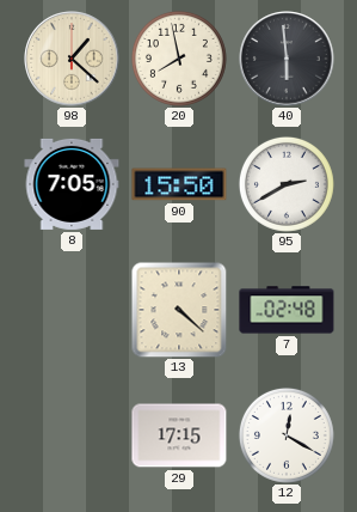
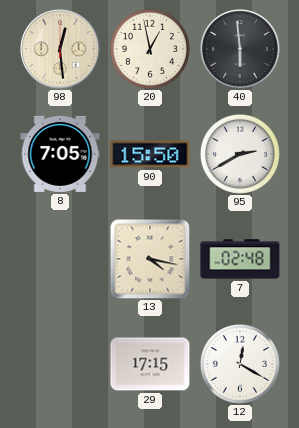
98: 1:22 -> 12:29 (60, 49)
20: 7:58 -> 12:58 (150, 49)
13: 4:22 -> 4:17 (150, 259)
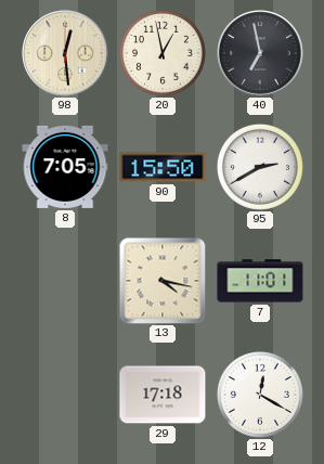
40: 5:59 -> 6:58 (260, 53)
7: 02:48 -> 11:01 (260, 281)
29: 17:15 -> 17:18 (163, 395)
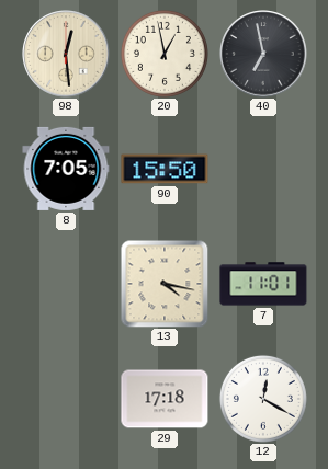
95: 2:40 -> none (260, 167)
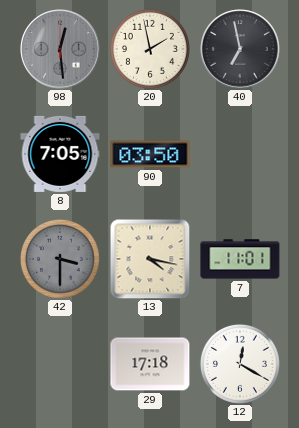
98 dial: cream -> grey (60, 49)
20: 12:58 -> 1:58 (150, 49)
90: 15:50 -> 03:50 (150, 154)
42: none -> 3:30 (60, 259)
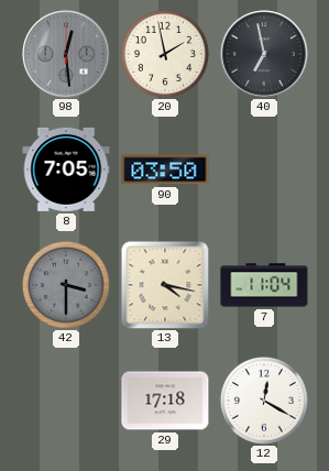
7: 11:01 -> 11:04 (264, 285)
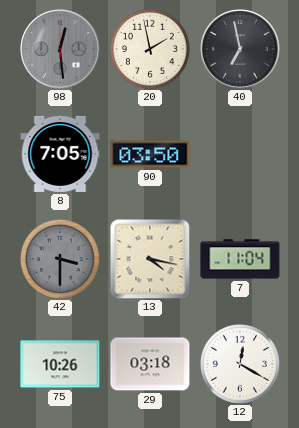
75: none -> 10:26 (60, 364)
29: 17:18 -> 03:18 (150, 364)
